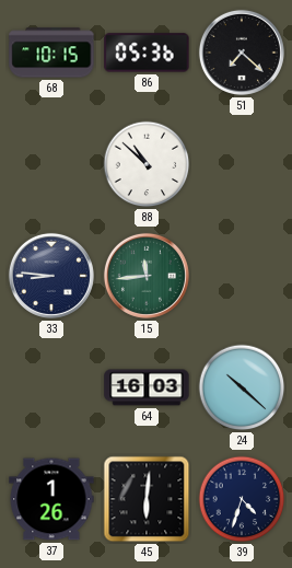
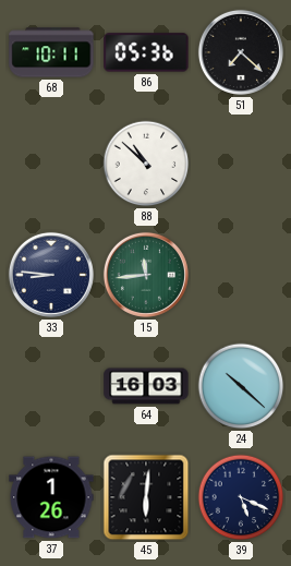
68: 10:15 -> 10:11 (51, 52)
39: 4:33 -> 5:19 (241, 497)
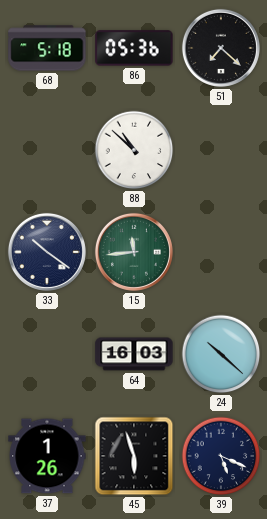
68: 10:11 -> 5:18 (47, 48)
33: 8:46 -> 10:21 (47, 252)
45: 6:01 -> 5:57 (134, 456)
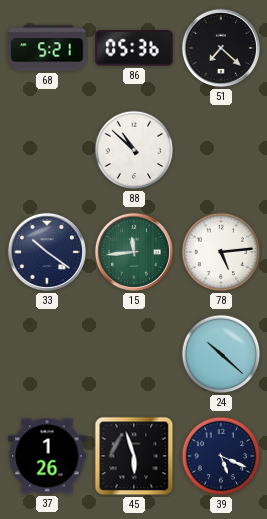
68: 5:18 -> 5:21 (47, 48)
78: none -> 5:14 (221, 252)
64: 16:03 -> none (134, 354)
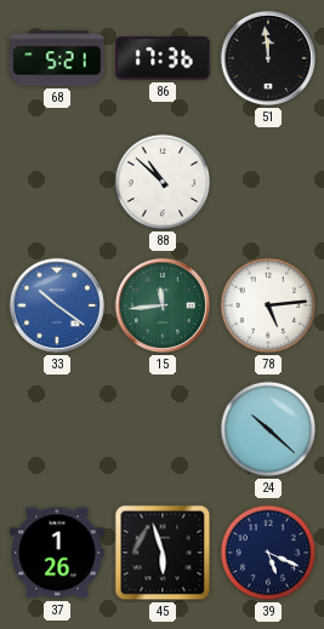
86: 05:36 -> 17:36 (163, 58)
51: 7:22 -> 11:59 (268, 58)
33 dial: navy -> blue (57, 305)
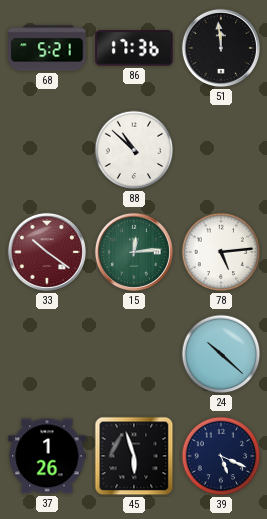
33 dial: blue -> burgundy (47, 252)
15: 11:44 -> 12:14 (134, 252)
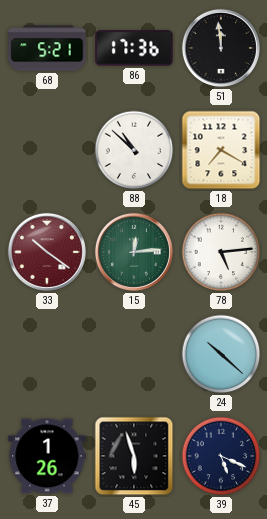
18: none -> 7:20 (221, 150)
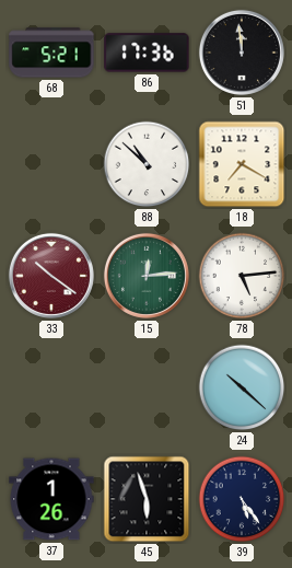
39: 5:19 -> 5:24 (242, 499)
